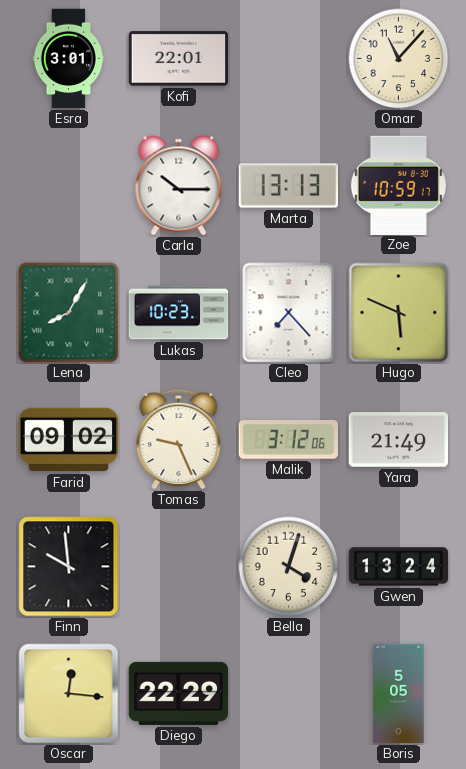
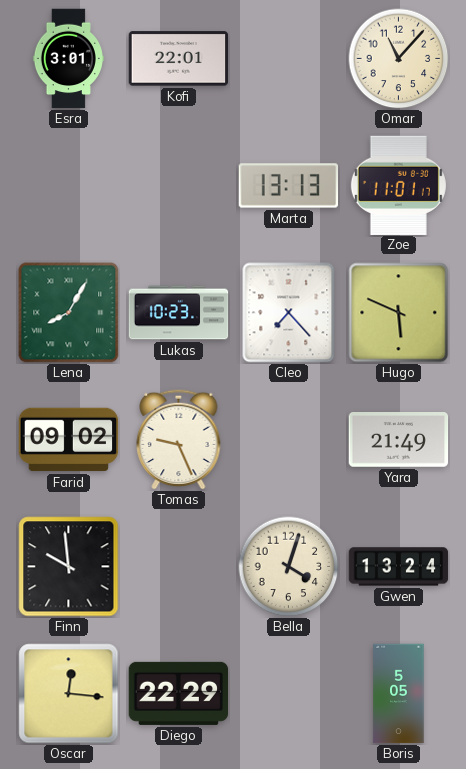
Carla: 10:15 -> none (179, 186)
Zoe: 10:59 -> 11:01 (398, 185)
Malik: 3:12 -> none (288, 440)
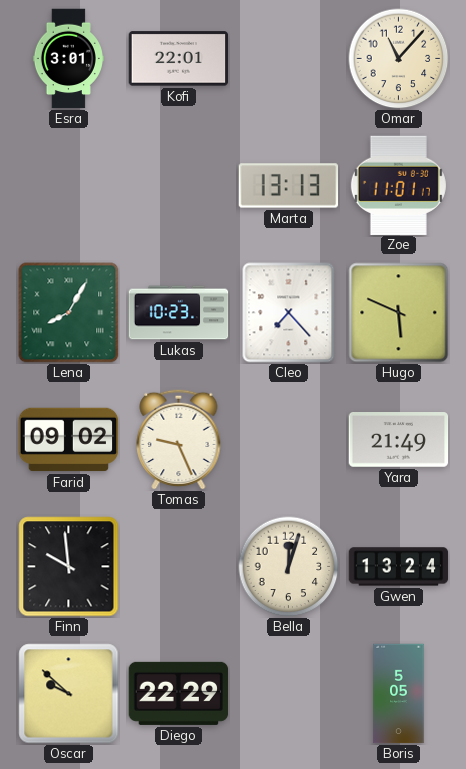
Bella: 4:03 -> 12:03 (289, 567)
Oscar: 12:16 -> 9:52 (69, 694)
